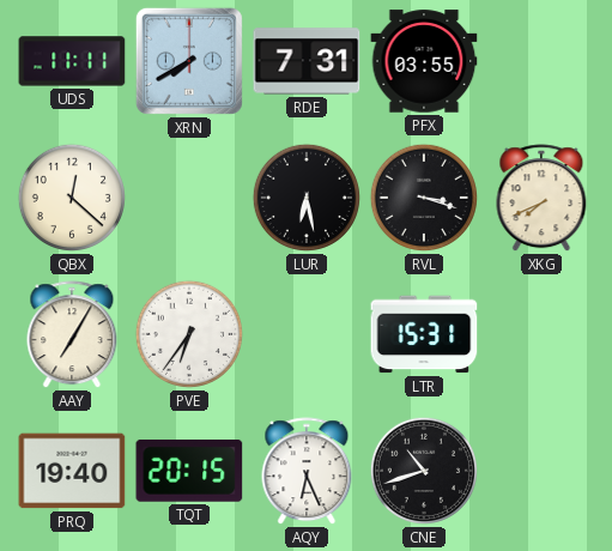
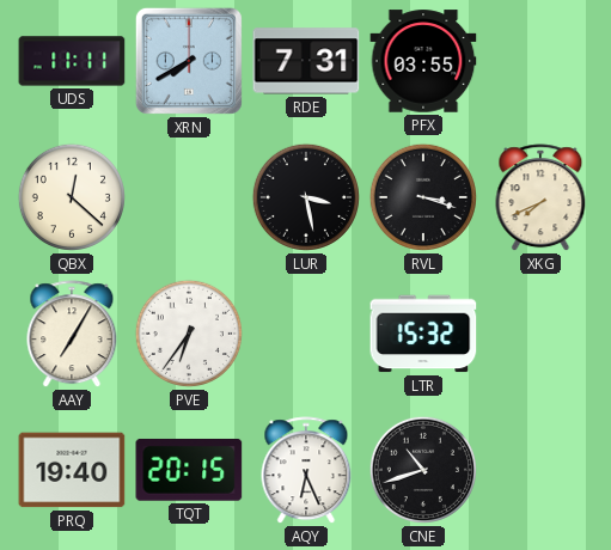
LUR: 6:28 -> 3:28 (306, 197)
LTR: 15:31 -> 15:32 (423, 334)
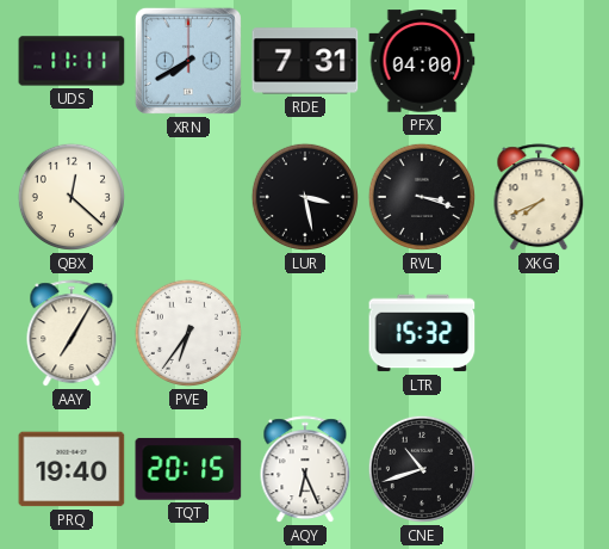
PFX: 03:55 -> 04:00 (422, 61)
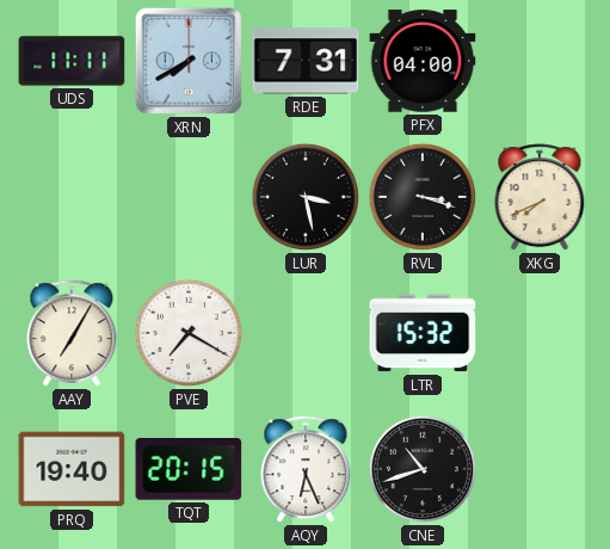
QBX: 12:22 -> none (72, 197)
PVE: 6:36 -> 7:20 (189, 333)
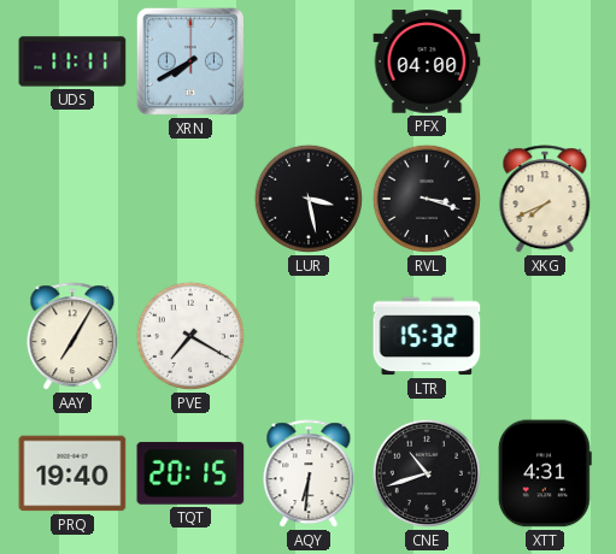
RDE: 7:31 -> none (306, 61)
AQY: 6:26 -> 6:31 (309, 475)
XTT: none -> 4:31 (545, 473)
